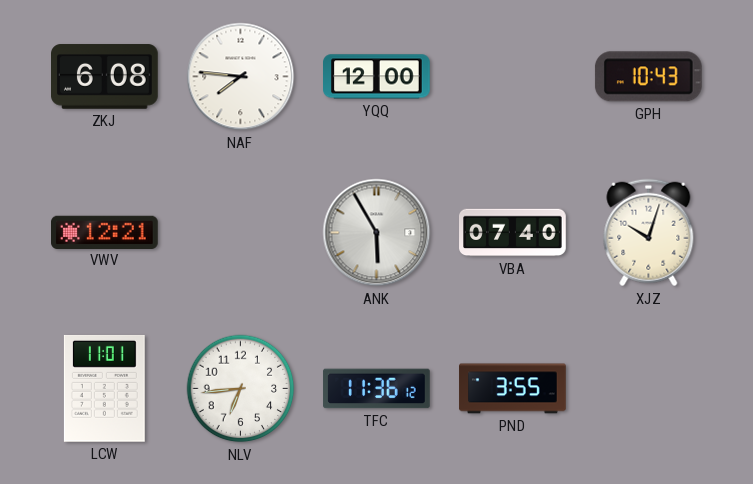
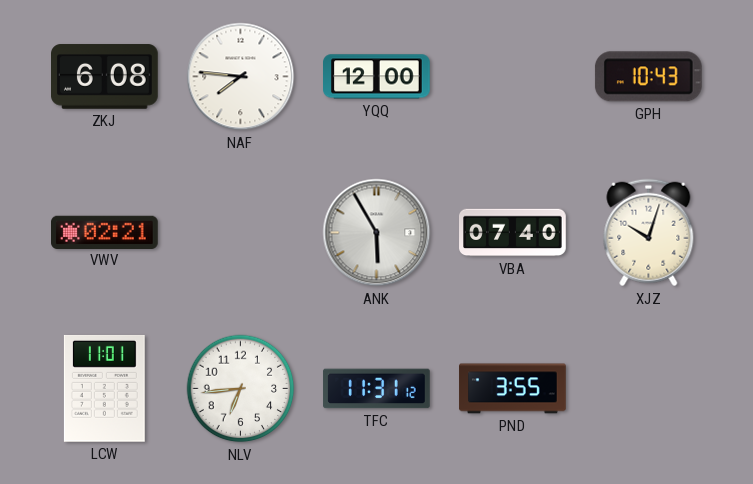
VWV: 12:21 -> 02:21 (105, 232)
TFC: 11:36 -> 11:31 (377, 389)
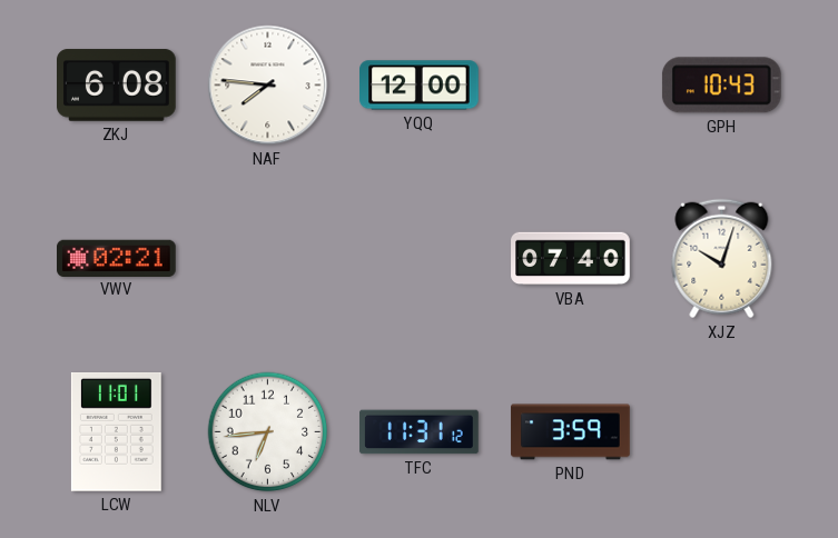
ANK: 5:55 -> none (377, 233)
PND: 3:55 -> 3:59 (571, 432)
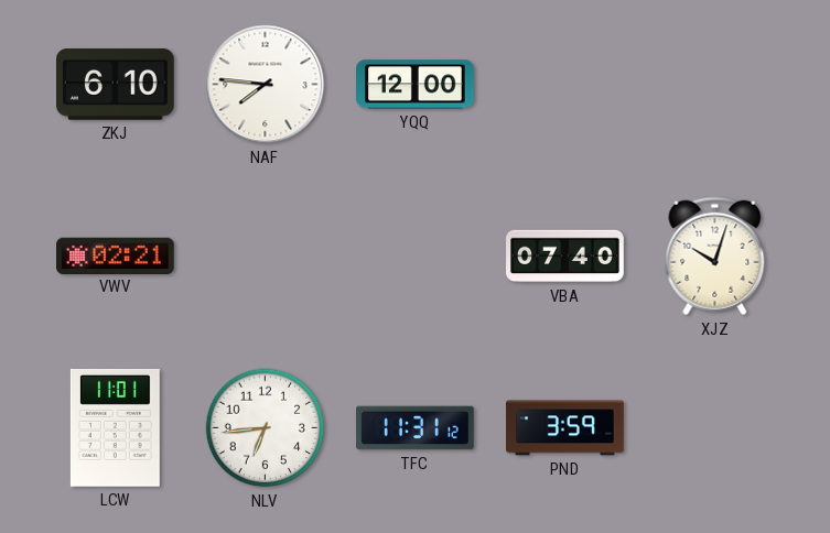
ZKJ: 6:08 -> 6:10 (116, 85)
GPH: 10:43 -> none (721, 86)
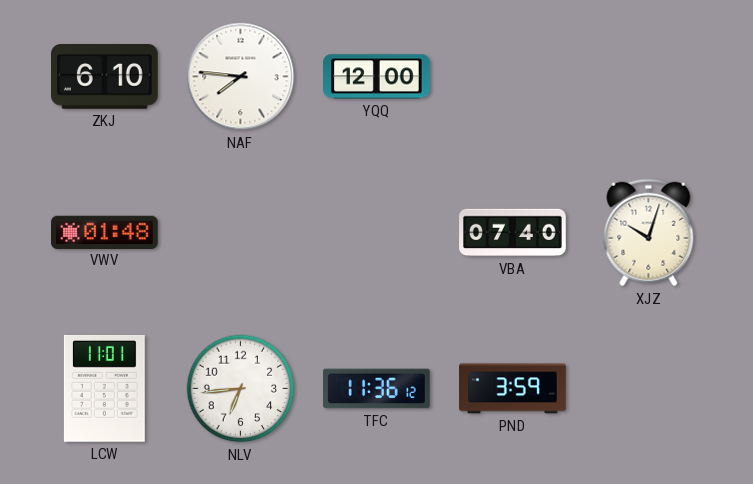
VWV: 02:21 -> 01:48 (105, 232)
TFC: 11:31 -> 11:36 (377, 389)
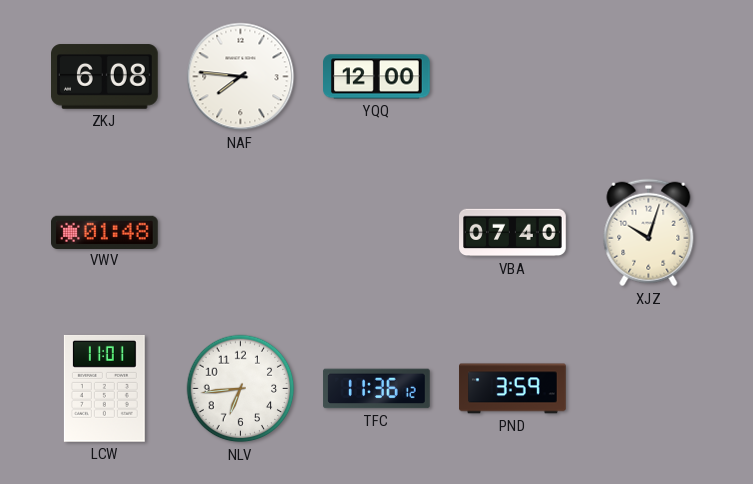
ZKJ: 6:10 -> 6:08 (105, 77)
